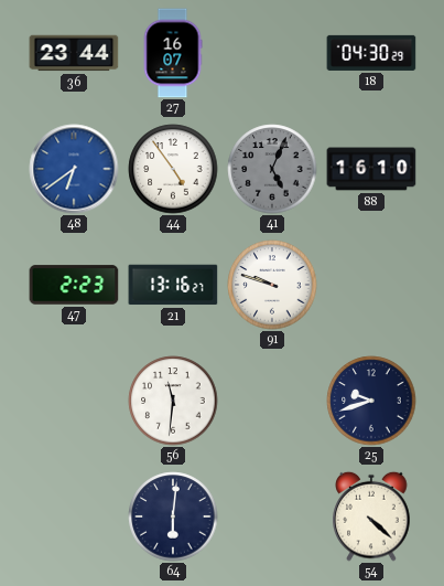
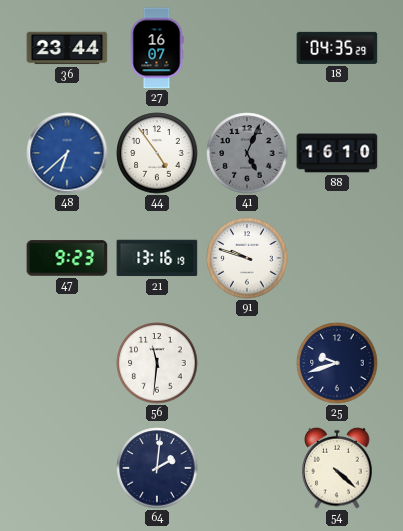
18: 04:30 -> 04:35 (337, 48)
48: 6:39 -> 6:38 (67, 153)
47: 2:23 -> 9:23 (67, 258)
21: 13:16:27 -> 13:16:19 (157, 258)
64: 6:01 -> 2:01 (157, 468)
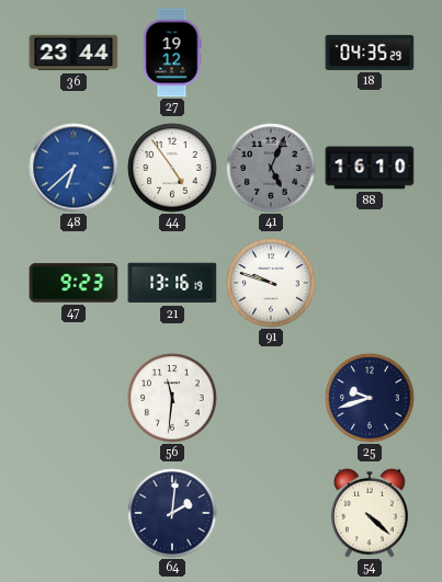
27: 16:07 -> 19:12 (172, 53)
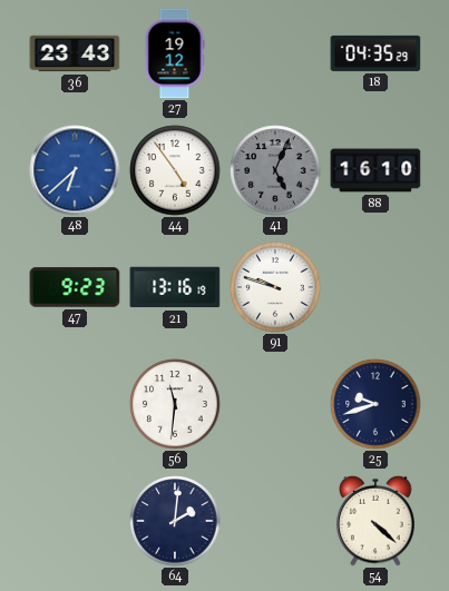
36: 23:44 -> 23:43 (75, 53)
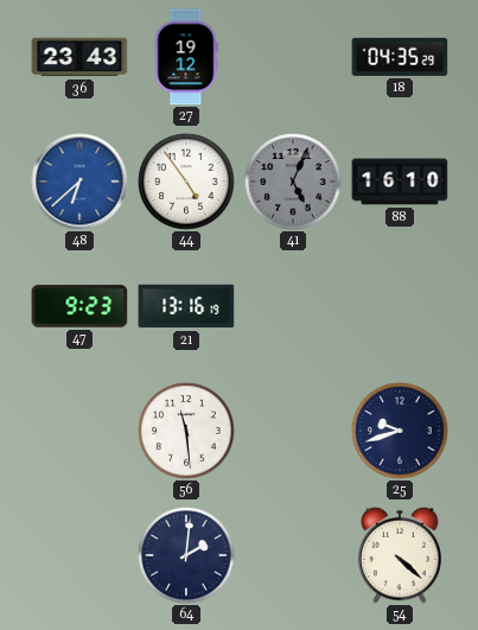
91: 9:48 -> none (275, 287)
56: 11:31 -> 11:29 (186, 431)
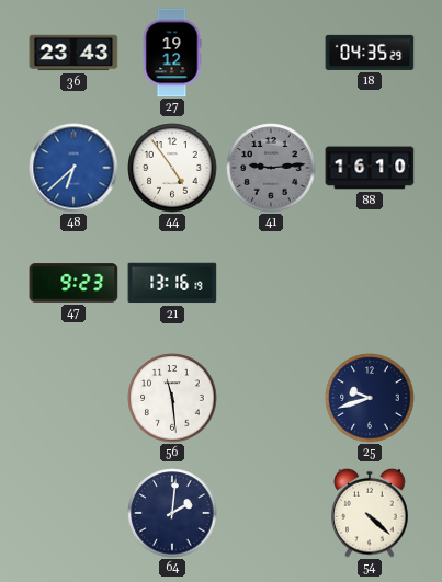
41: 5:04 -> 9:14 (271, 168)
